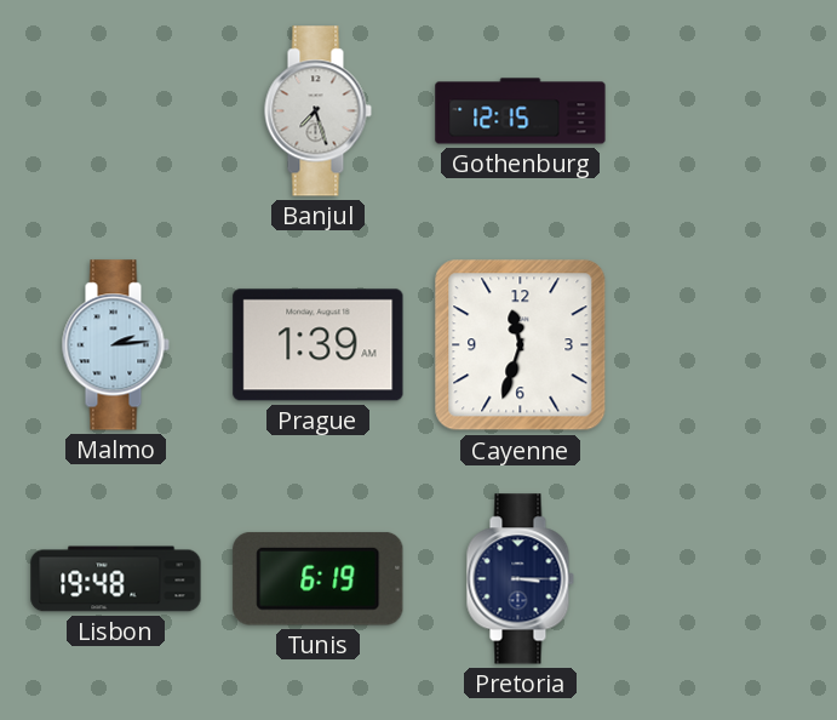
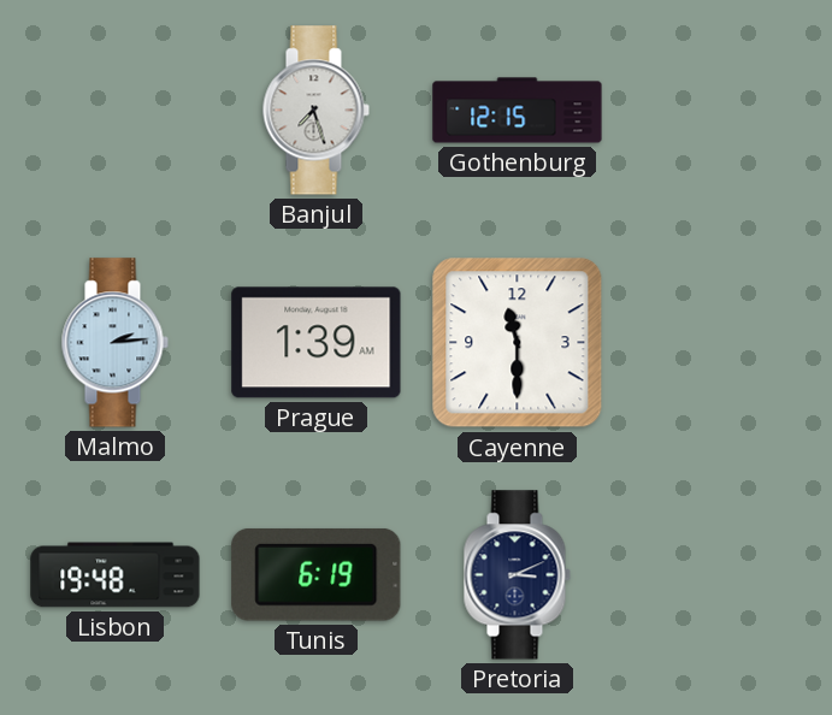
Cayenne: 11:33 -> 11:30 (518, 343)
Pretoria: 3:15 -> 3:11 (517, 575)
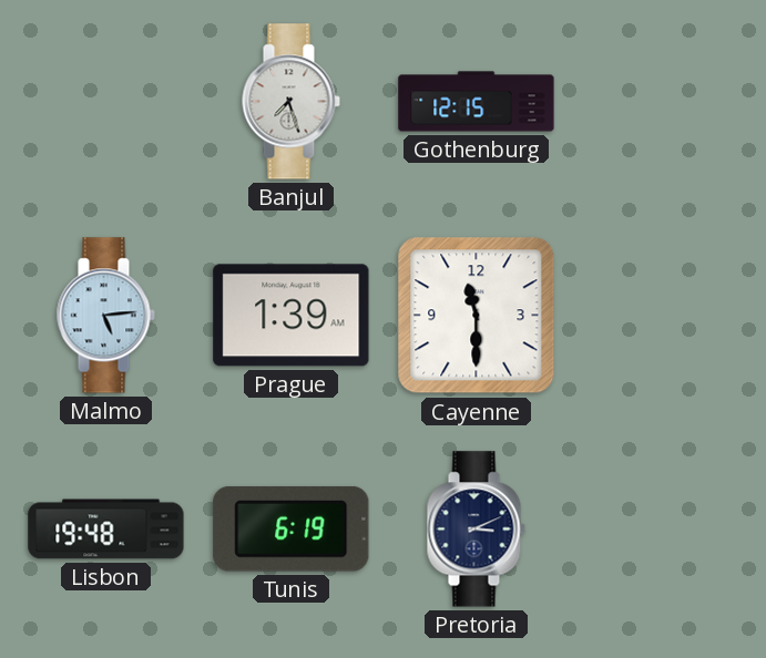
Malmo: 2:14 -> 5:14 (105, 316)
